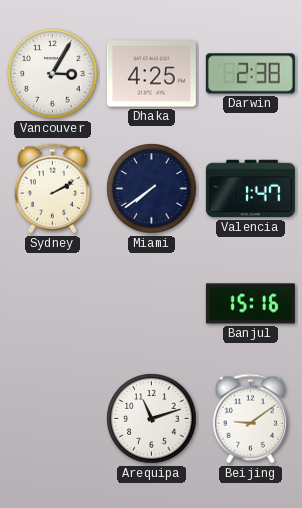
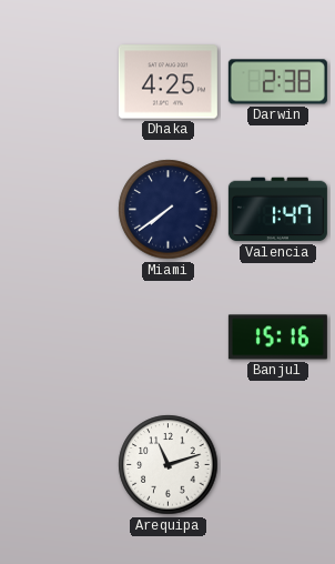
Vancouver: 3:05 -> none (53, 74)
Sydney: 2:10 -> none (52, 189)
Beijing: 9:09 -> none (250, 419)
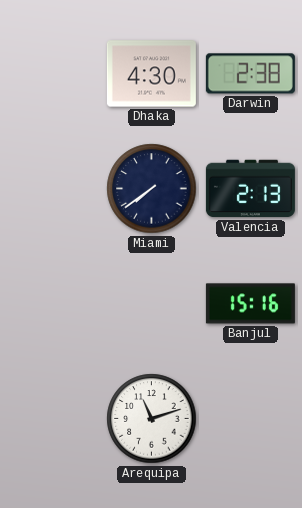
Dhaka: 4:25 -> 4:30 (151, 74)
Valencia: 1:47 -> 2:13 (250, 189)
